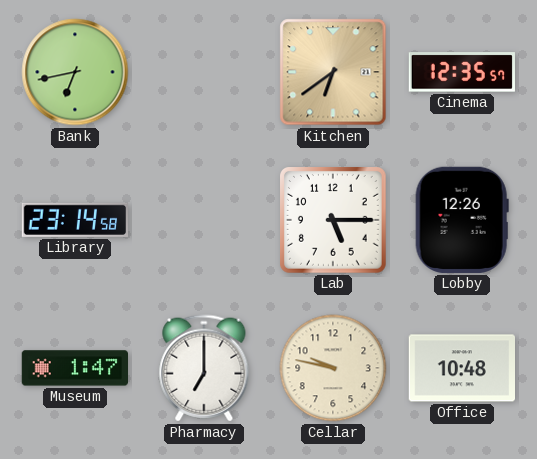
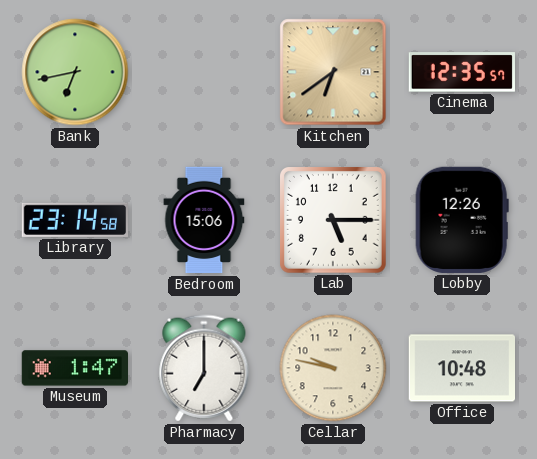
Bedroom: none -> 15:06 (204, 220)
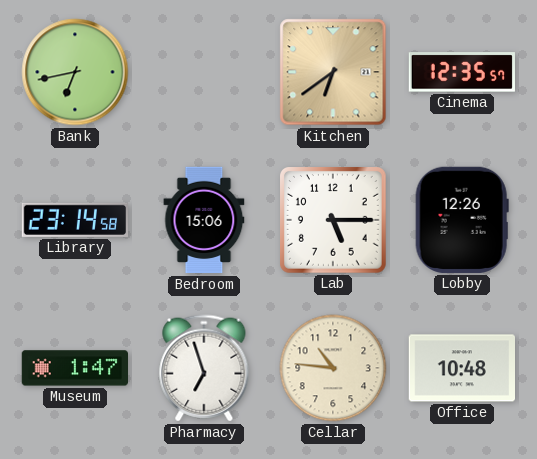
Pharmacy: 7:00 -> 6:57 (204, 368)
Cellar: 9:47 -> 10:46 (333, 368)
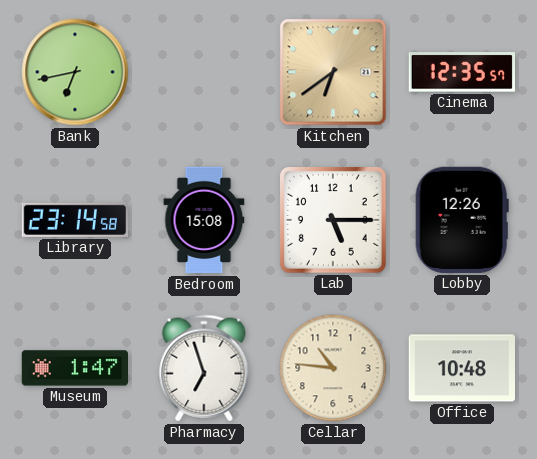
Bedroom: 15:06 -> 15:08 (204, 220)
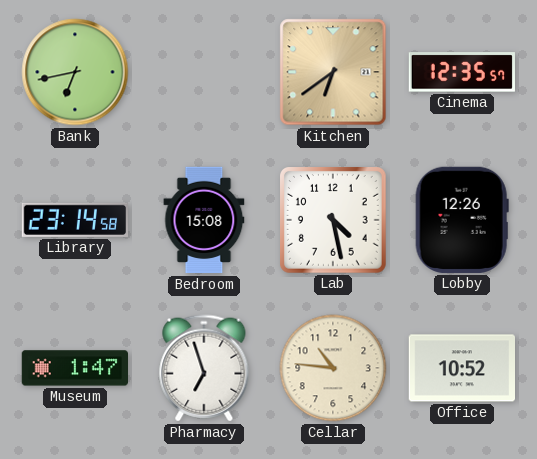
Lab: 5:15 -> 4:28 (334, 221)
Office: 10:48 -> 10:52 (461, 368)
